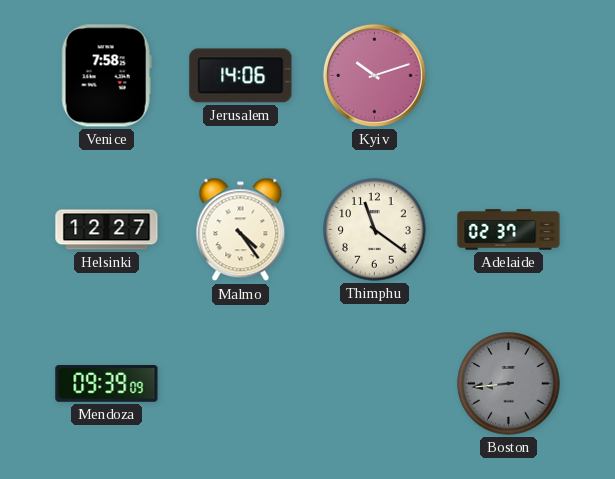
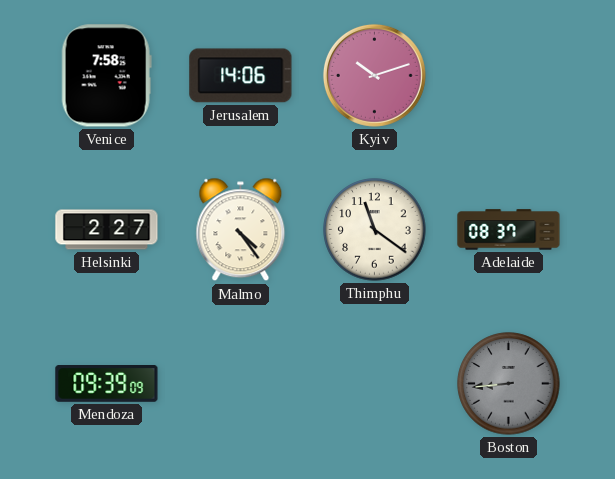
Helsinki: 12:27 -> 2:27 (107, 230)
Adelaide: 02:37 -> 08:37 (509, 230)
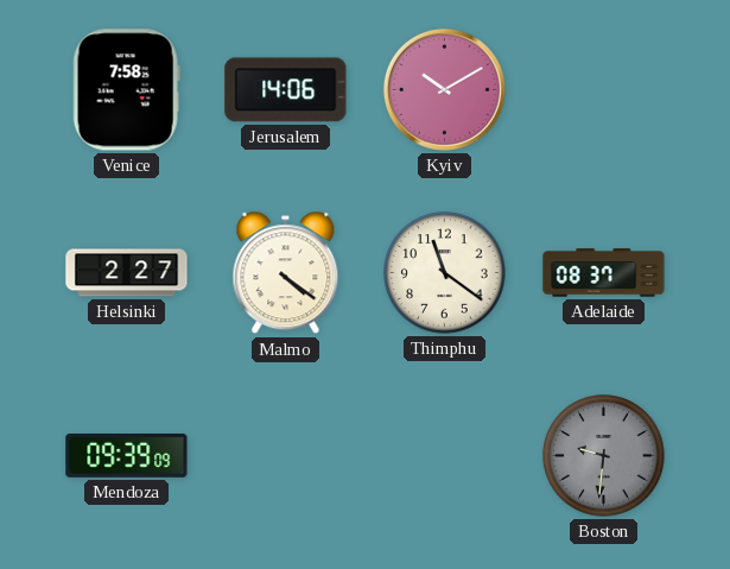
Kyiv: 10:12 -> 10:10 (444, 89)
Malmo: 4:24 -> 4:21 (286, 273)
Boston: 8:44 -> 9:31 (604, 456)
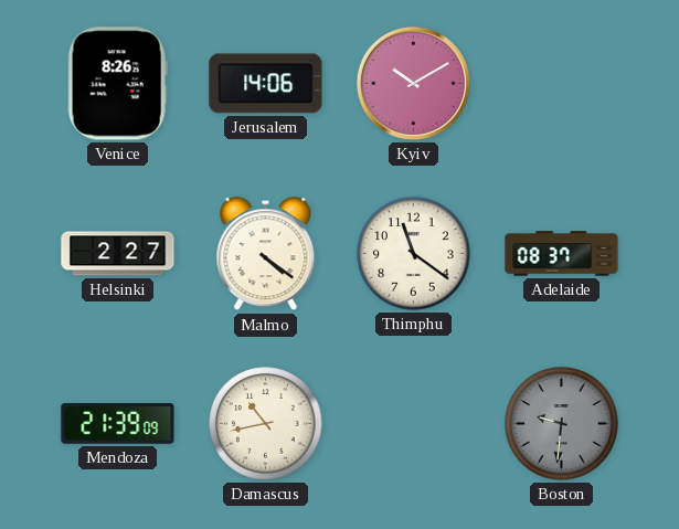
Venice: 7:58 -> 8:26 (117, 84)
Mendoza: 09:39 -> 21:39 (118, 424)
Damascus: none -> 10:43 (266, 424)
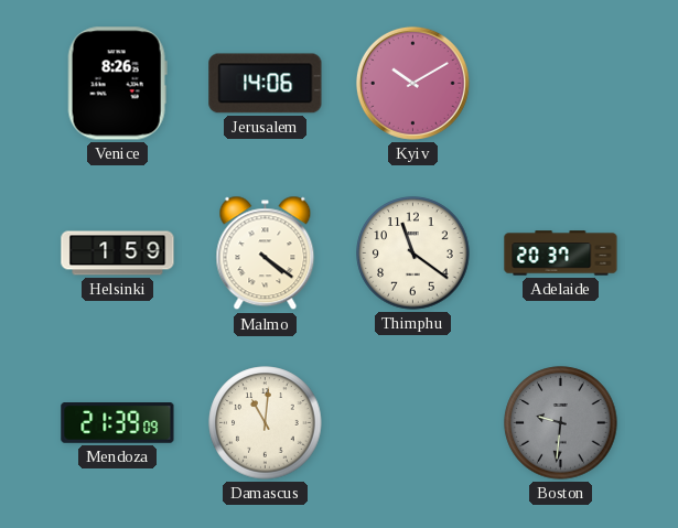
Helsinki: 2:27 -> 1:59 (118, 254)
Adelaide: 08:37 -> 20:37 (561, 254)
Damascus: 10:43 -> 11:01 (266, 423)
